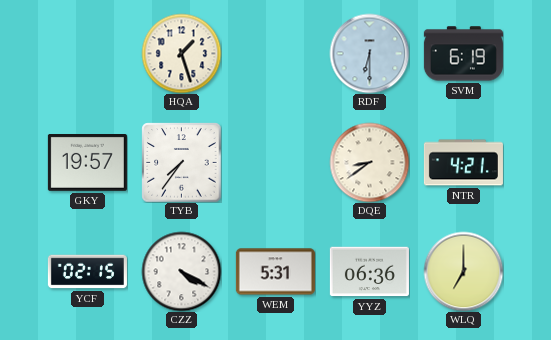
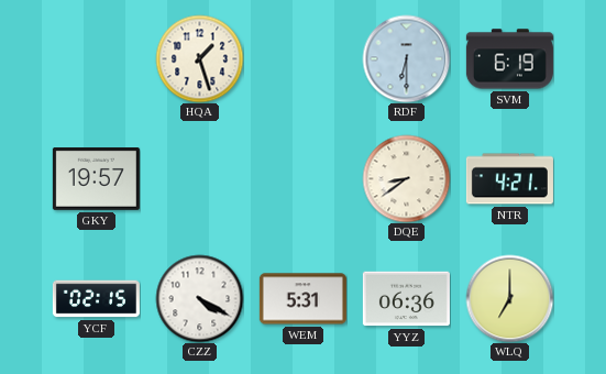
TYB: 7:36 -> none (181, 162)
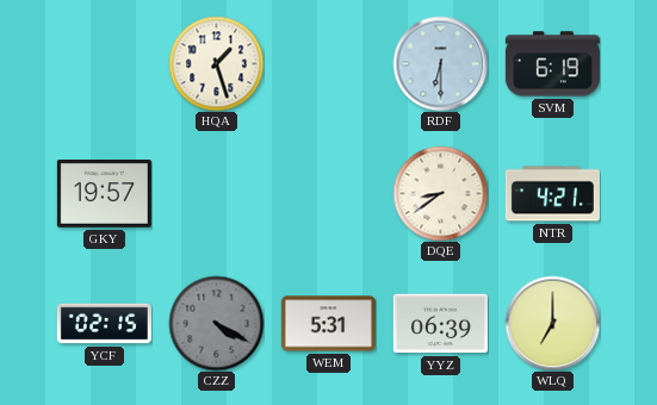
CZZ dial: white -> grey (216, 323)
YYZ: 06:36 -> 06:39 (440, 324)
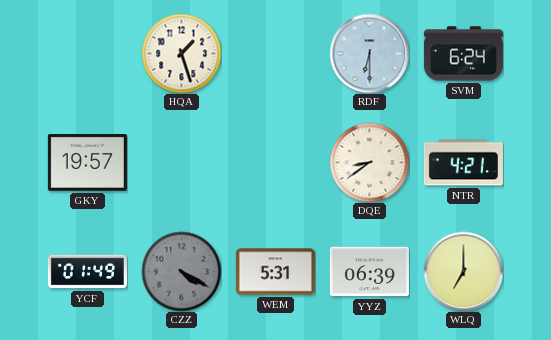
SVM: 6:19 -> 6:24 (463, 54)
YCF: 02:15 -> 01:49 (87, 272)
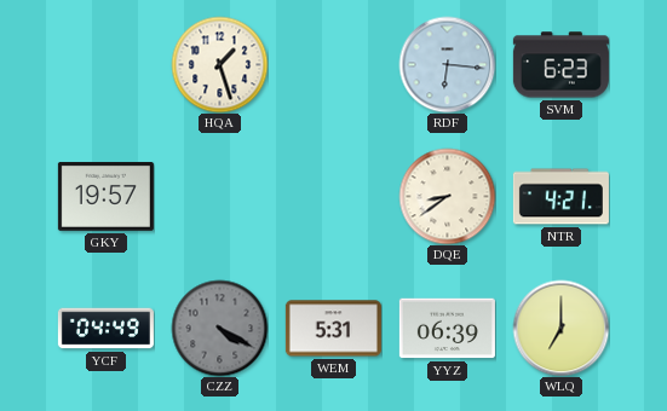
RDF: 6:30 -> 6:16 (447, 64)
SVM: 6:24 -> 6:23 (560, 65)
YCF: 01:49 -> 04:49 (105, 329)
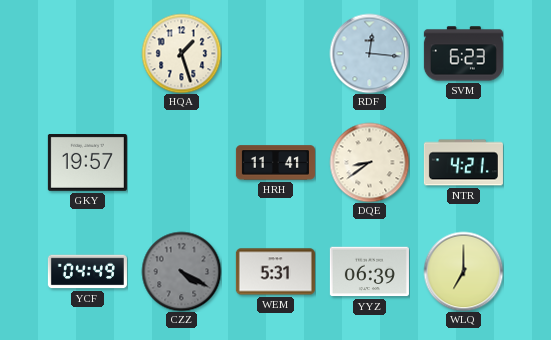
RDF: 6:16 -> 12:16 (369, 53)
HRH: none -> 11:41 (275, 163)
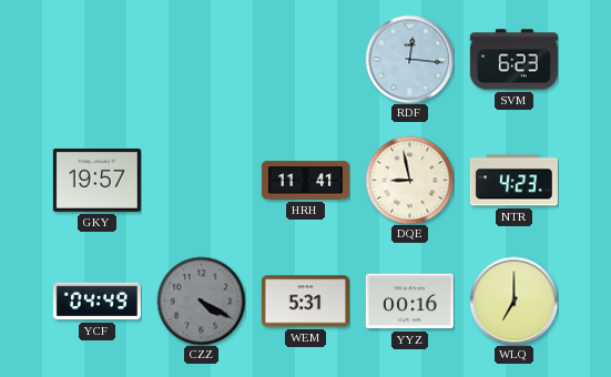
HQA: 1:27 -> none (181, 53)
DQE: 8:39 -> 8:58 (409, 180)
NTR: 4:21 -> 4:23 (513, 181)
YYZ: 06:39 -> 00:16 (409, 302)
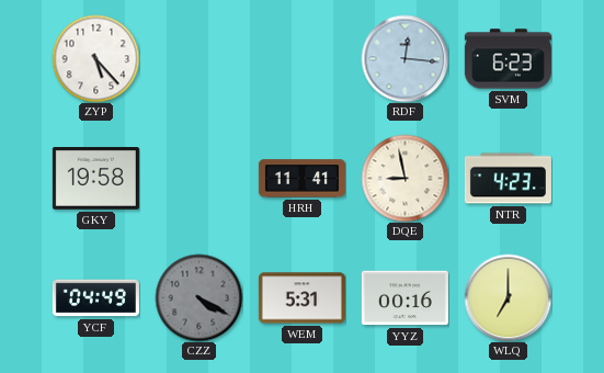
ZYP: none -> 5:23 (95, 58)
GKY: 19:57 -> 19:58 (95, 179)
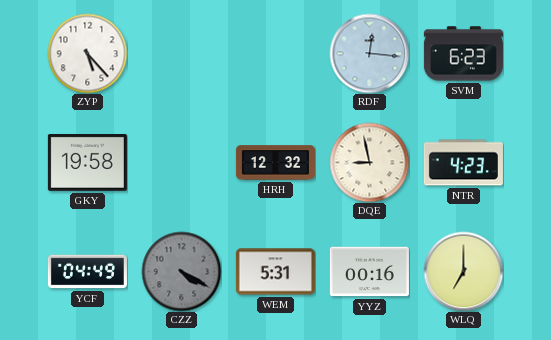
HRH: 11:41 -> 12:32 (275, 163)
